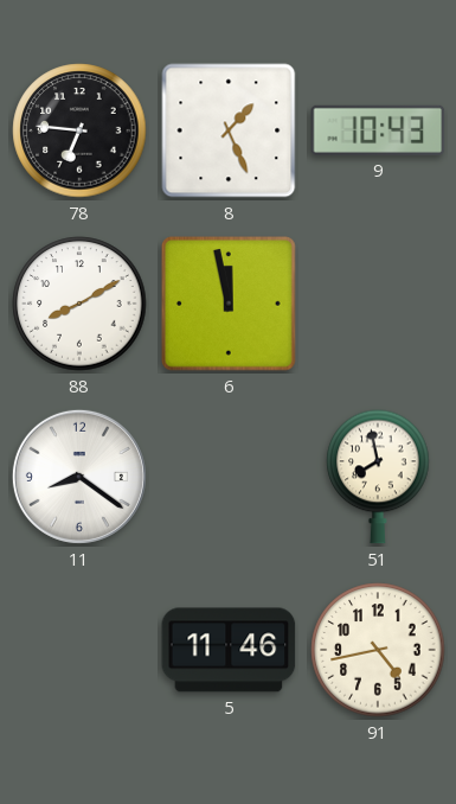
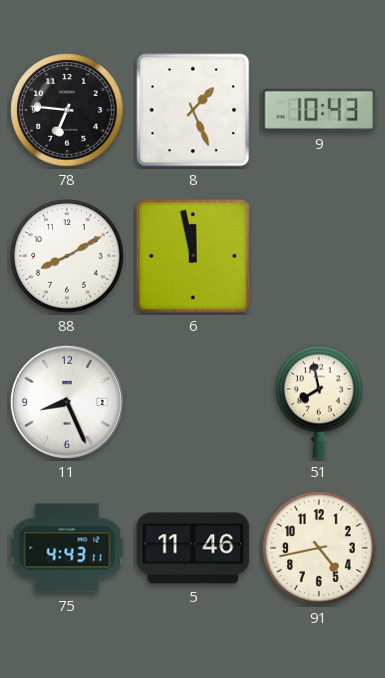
11: 8:21 -> 8:26 (67, 402)
75: none -> 4:43 (67, 548)
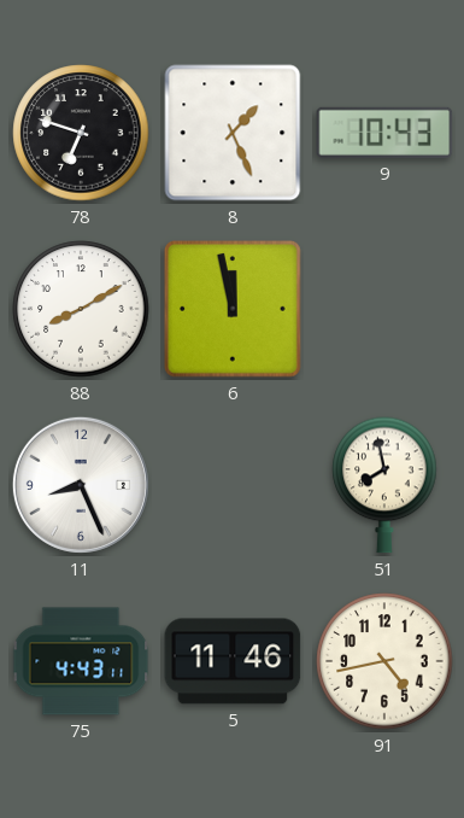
78: 6:46 -> 6:48 (81, 133)
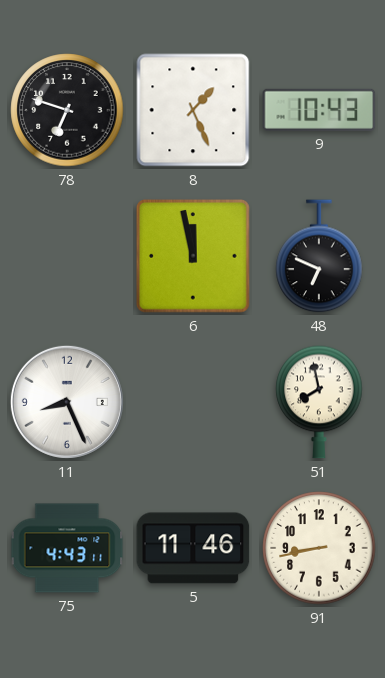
88: 8:10 -> none (81, 309)
48: none -> 6:49 (319, 256)
91: 4:43 -> 8:43 (319, 548)
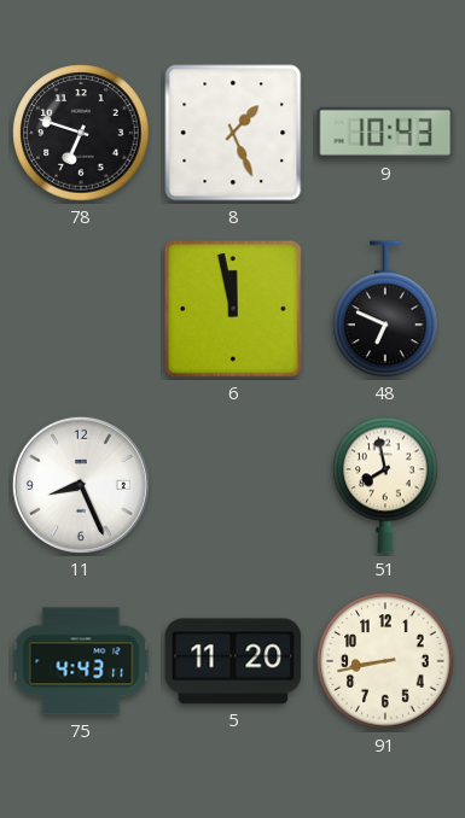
5: 11:46 -> 11:20 (233, 661)
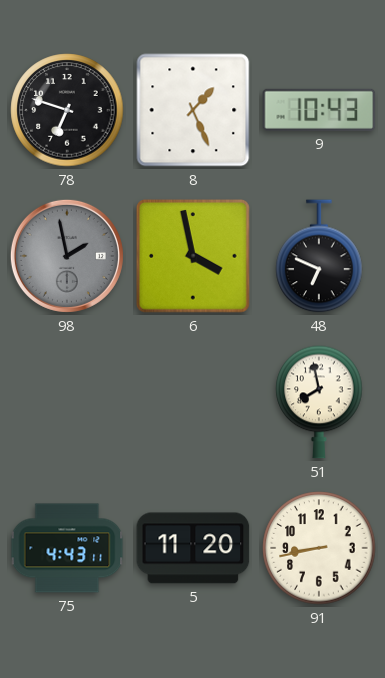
98: none -> 1:58 (67, 256)
6: 11:58 -> 3:58 (194, 257)
11: 8:26 -> none (81, 485)
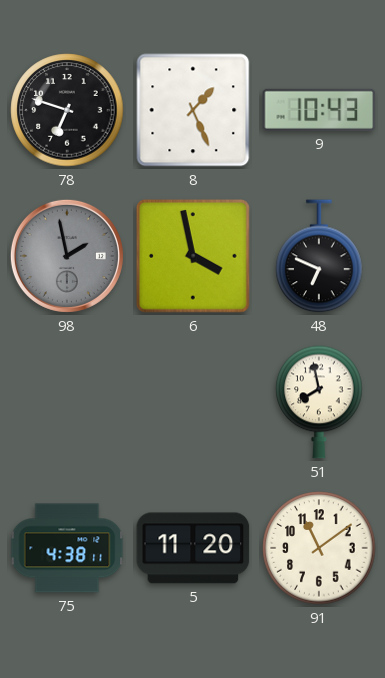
75: 4:43 -> 4:38 (67, 548)
91: 8:43 -> 11:09 (319, 548)
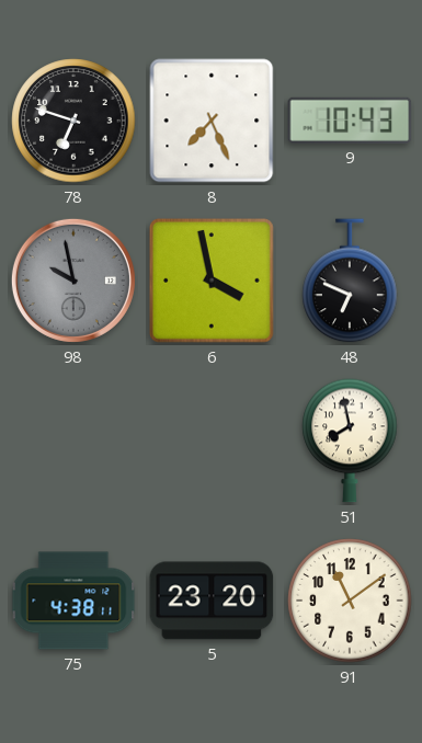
8: 1:26 -> 7:26 (212, 121)
98: 1:58 -> 9:58 (73, 281)
5: 11:20 -> 23:20 (212, 601)
